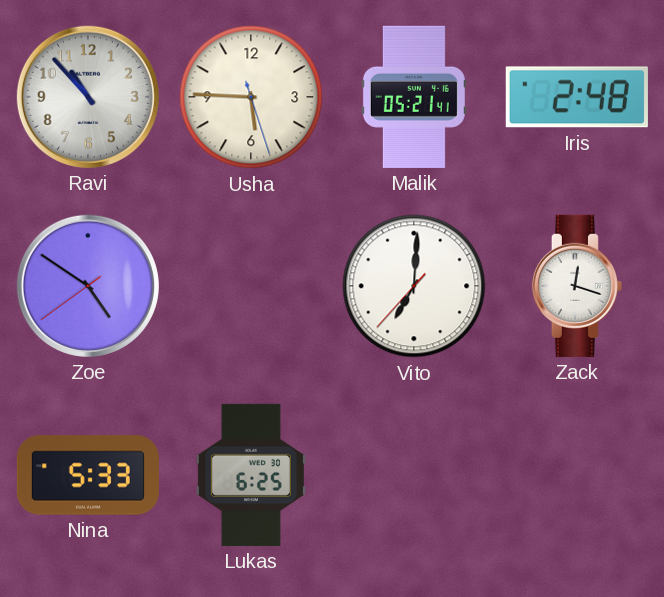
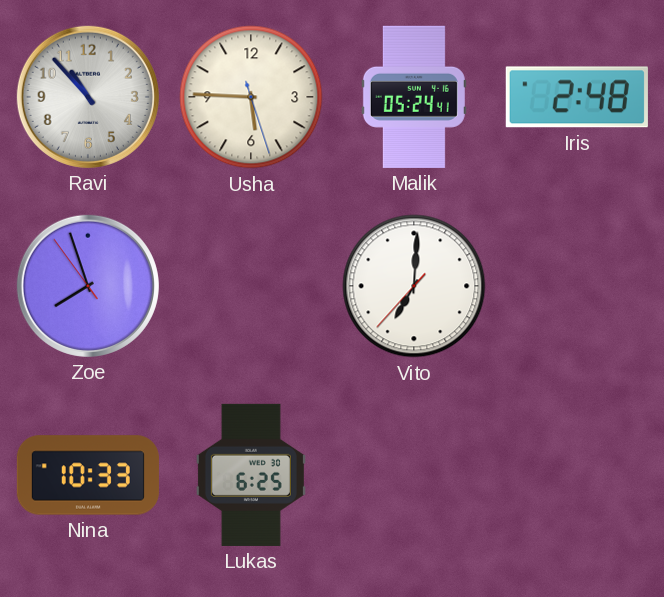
Malik: 05:21 -> 05:24 (414, 97)
Zoe: 4:50 -> 7:56 (88, 286)
Zack: 12:18 -> none (577, 286)
Nina: 5:33 -> 10:33 (88, 475)
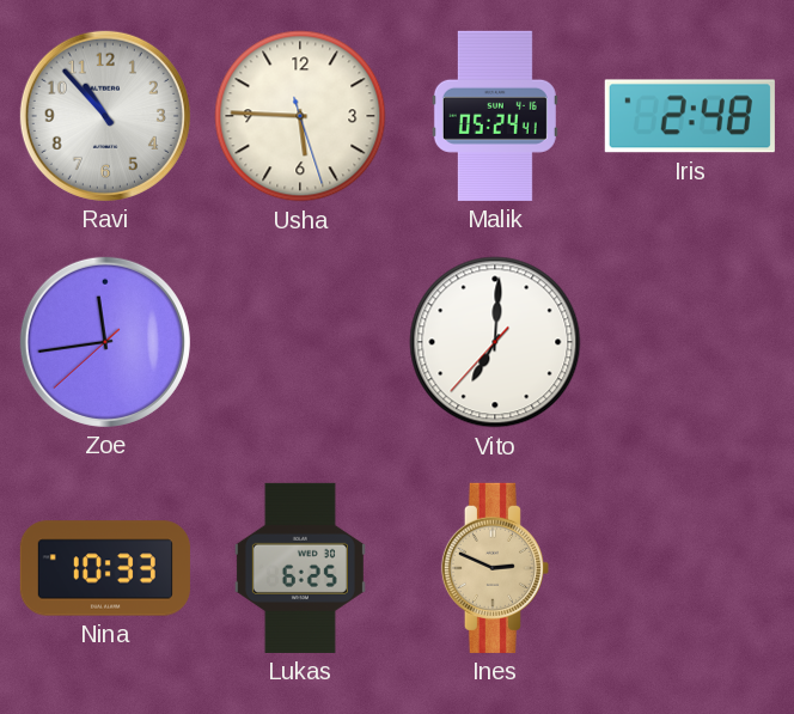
Zoe: 7:56 -> 11:43 (105, 342)
Ines: none -> 2:49 (495, 568)
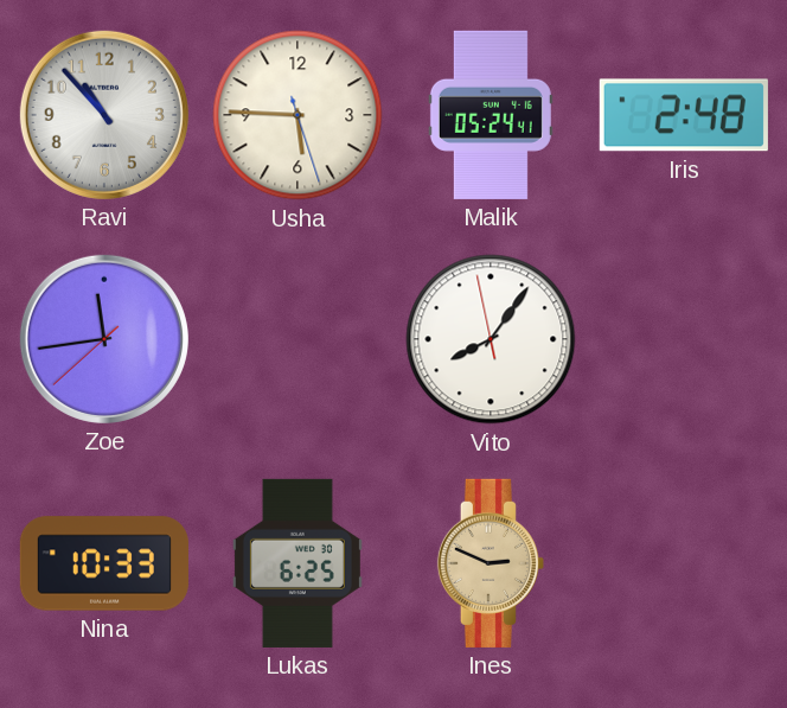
Vito: 7:00 -> 8:05 (491, 339)
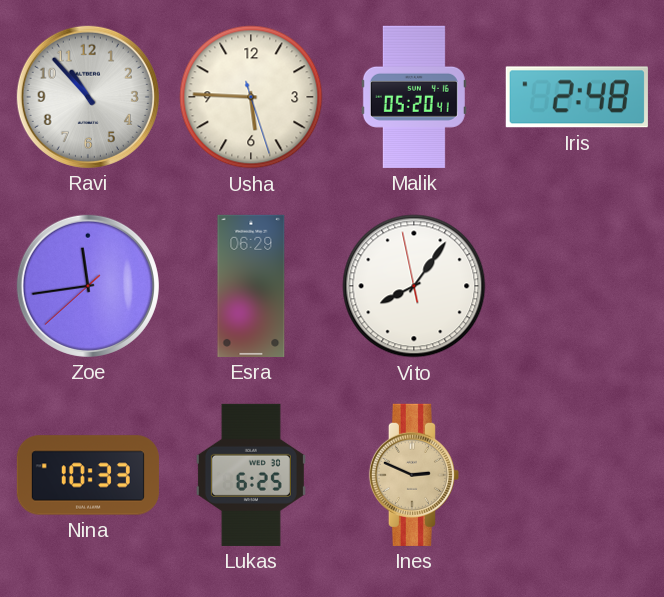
Malik: 05:24 -> 05:20 (414, 97)
Esra: none -> 06:29 (251, 286)
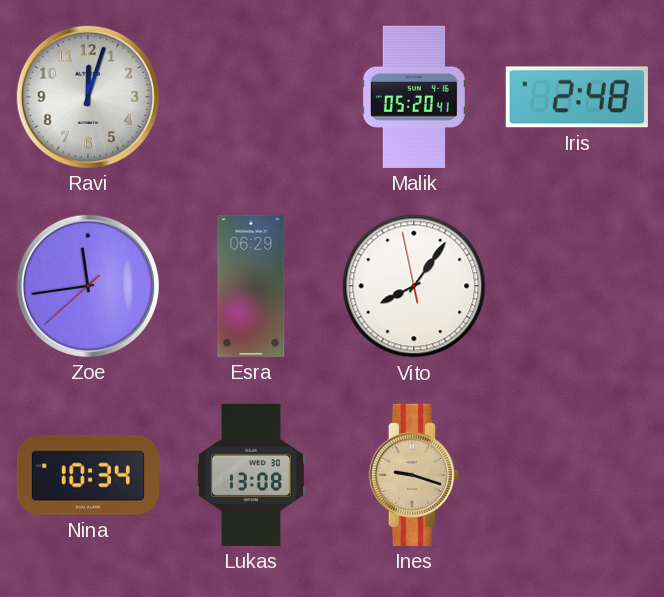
Ravi: 10:53 -> 12:03 (88, 97)
Usha: 5:45 -> none (251, 97)
Nina: 10:33 -> 10:34 (88, 475)
Lukas: 6:25 -> 13:08 (251, 475)
Ines: 2:49 -> 9:18 (414, 475)
